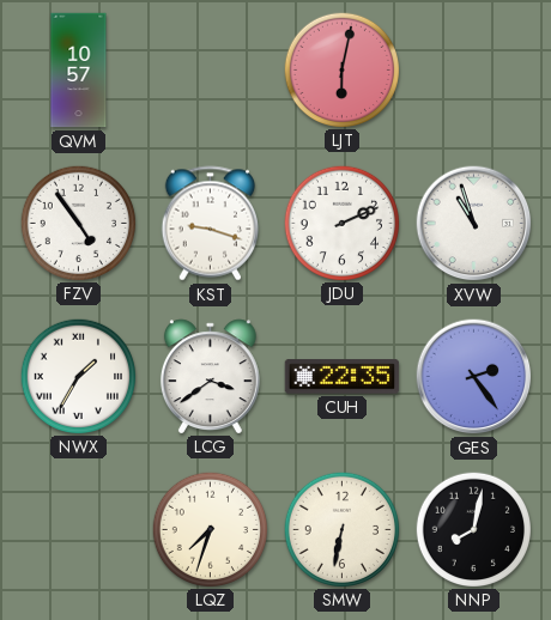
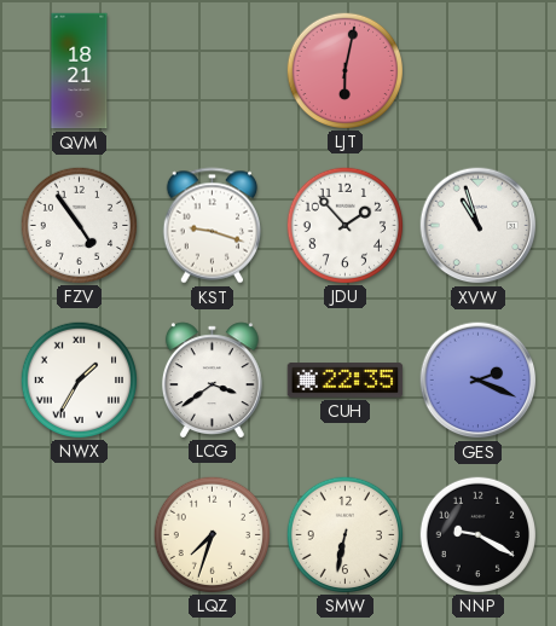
QVM: 10:57 -> 18:21 (80, 71)
JDU: 2:11 -> 1:53 (344, 225)
GES: 2:24 -> 2:19 (479, 381)
NNP: 8:02 -> 9:20 (477, 534)
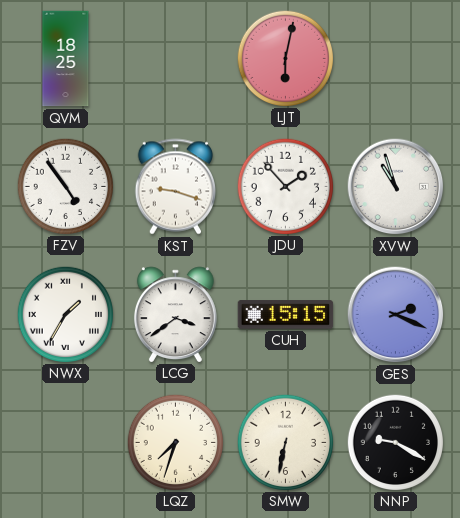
QVM: 18:21 -> 18:25 (66, 59)
CUH: 22:35 -> 15:15 (286, 315)
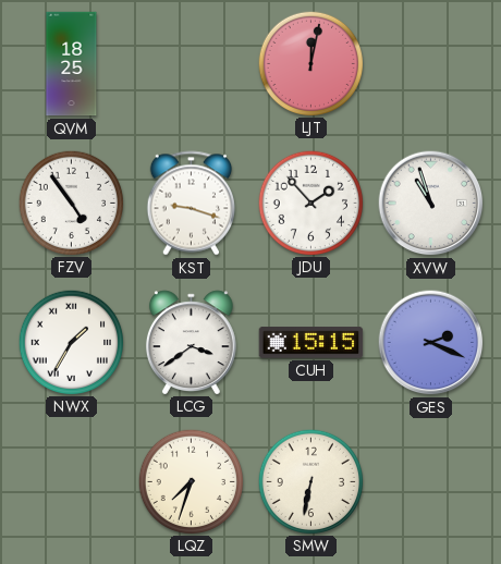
LJT: 6:02 -> 12:02 (310, 63)
NNP: 9:20 -> none (395, 442)
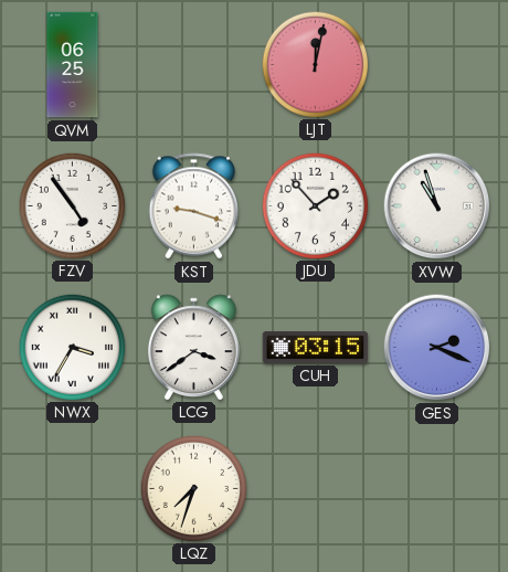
QVM: 18:25 -> 06:25 (73, 65)
NWX: 1:35 -> 3:35 (72, 347)
CUH: 15:15 -> 03:15 (316, 348)
SMW: 6:32 -> none (310, 481)
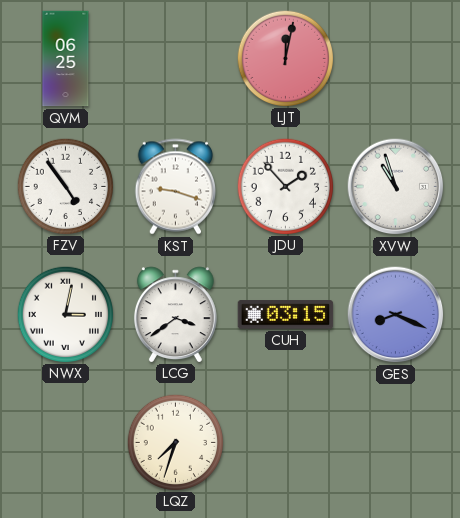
NWX: 3:35 -> 3:02 (65, 314)
GES: 2:19 -> 8:19 (396, 315)
